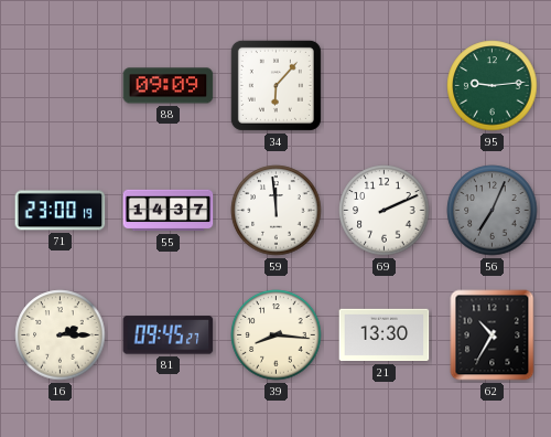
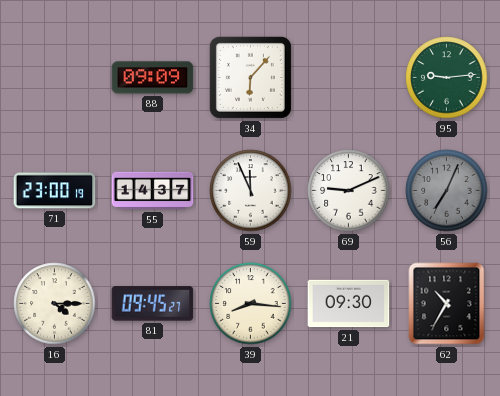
59: 11:59 -> 11:56 (251, 191)
69: 2:11 -> 9:11 (349, 191)
16: 2:15 -> 4:15 (55, 304)
21: 13:30 -> 09:30 (349, 304)
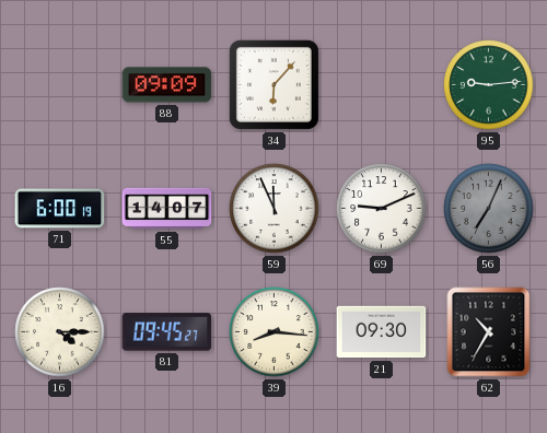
71: 23:00 -> 6:00 (60, 209)
55: 14:37 -> 14:07 (167, 209)
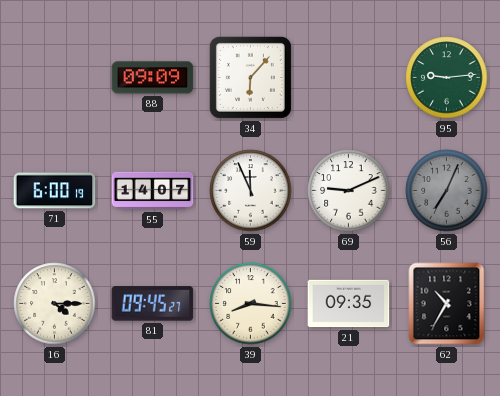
21: 09:30 -> 09:35 (349, 304)
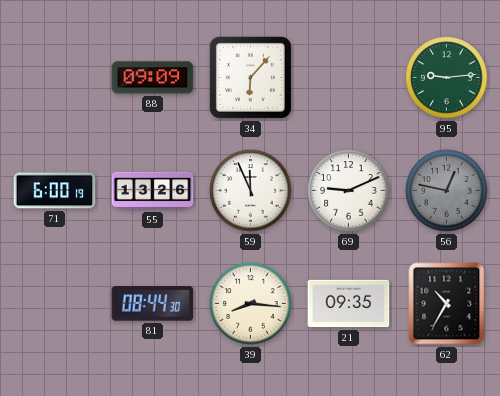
55: 14:07 -> 13:26 (153, 191)
56: 7:04 -> 12:47 (447, 191)
16: 4:15 -> none (55, 304)
81: 09:45 -> 08:44 (153, 304)
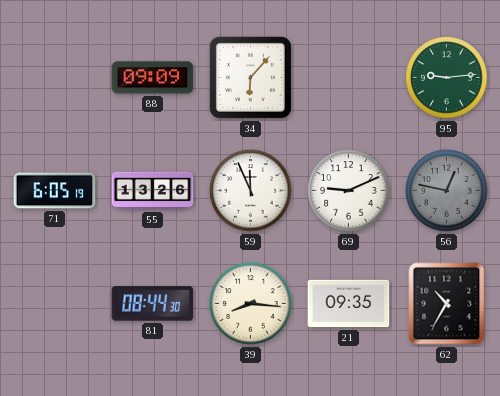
71: 6:00 -> 6:05 (55, 191)
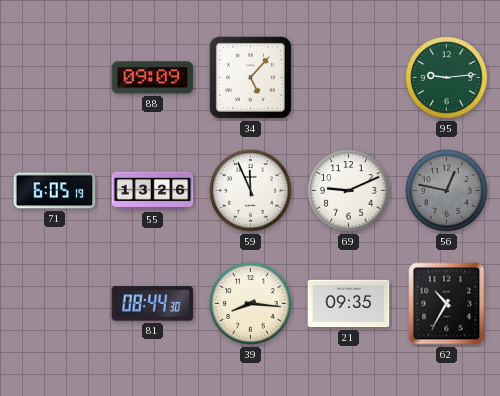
34: 6:07 -> 5:07 (250, 77)
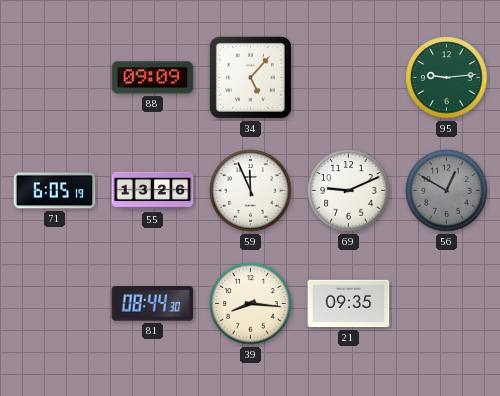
56: 12:47 -> 12:50 (447, 191)
62: 10:35 -> none (447, 304)
